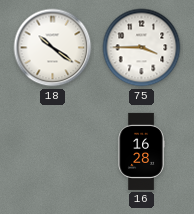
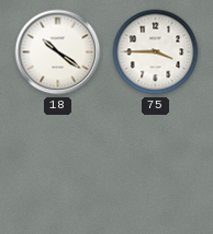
16: 16:28 -> none (141, 151)
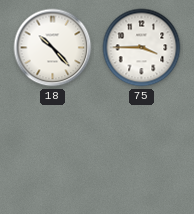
18: 10:21 -> 10:23 (53, 48)
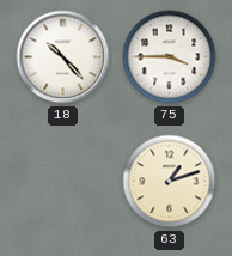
63: none -> 1:12 (170, 182)
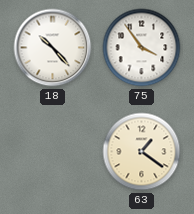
75: 3:45 -> 3:54 (142, 48)
63: 1:12 -> 1:21 (142, 152)
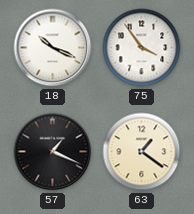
18: 10:23 -> 10:19 (53, 48)
57: none -> 1:19 (53, 152)
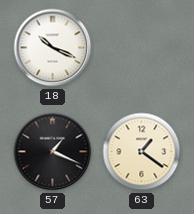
75: 3:54 -> none (142, 48)
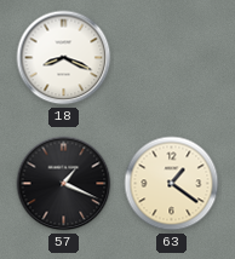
18: 10:19 -> 8:19 (64, 58)
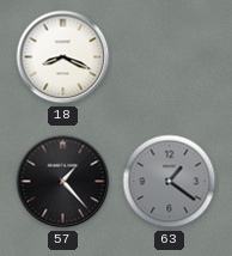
57: 1:19 -> 1:23 (63, 182)
63 dial: cream -> grey (170, 182)
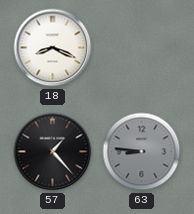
63: 1:21 -> 8:46 (142, 152)
